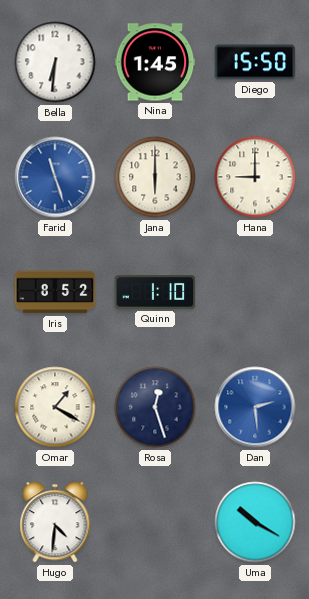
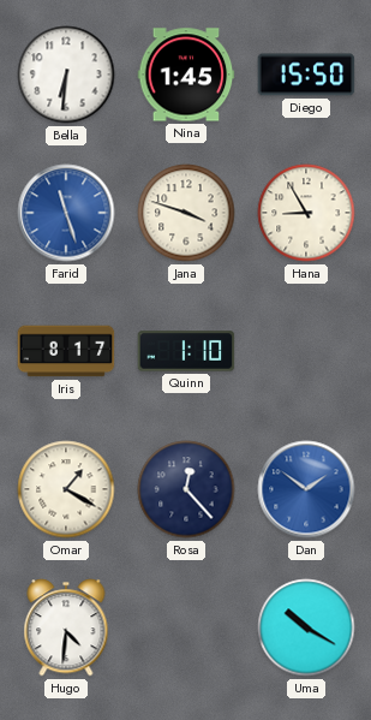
Jana: 6:00 -> 3:48 (186, 213)
Hana: 9:00 -> 8:55 (306, 213)
Iris: 8:52 -> 8:17 (66, 351)
Rosa: 12:27 -> 12:23 (186, 489)
Dan: 2:29 -> 1:51 (306, 489)
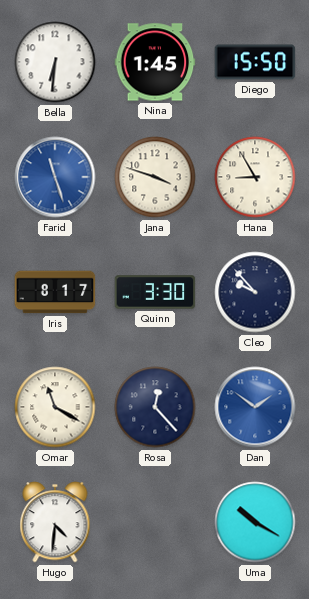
Quinn: 1:10 -> 3:30 (155, 292)
Cleo: none -> 9:53 (255, 292)
Omar: 1:20 -> 11:20 (55, 407)
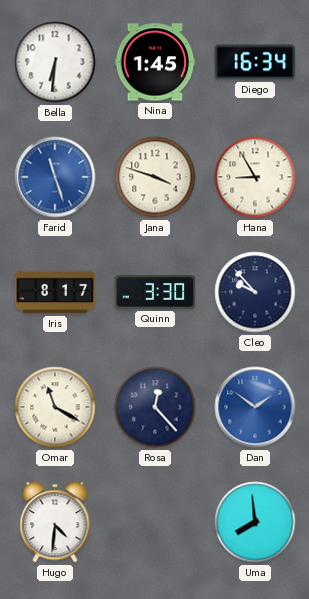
Diego: 15:50 -> 16:34 (255, 62)
Uma: 10:20 -> 7:59 (255, 522)
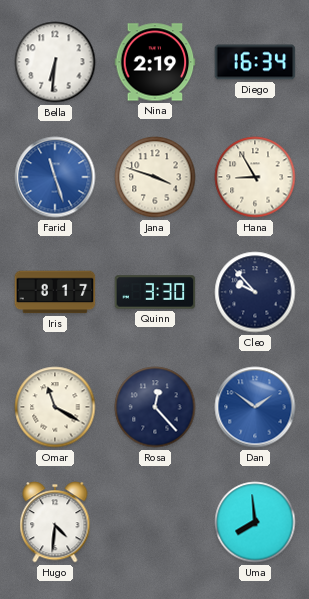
Nina: 1:45 -> 2:19 (155, 62)
